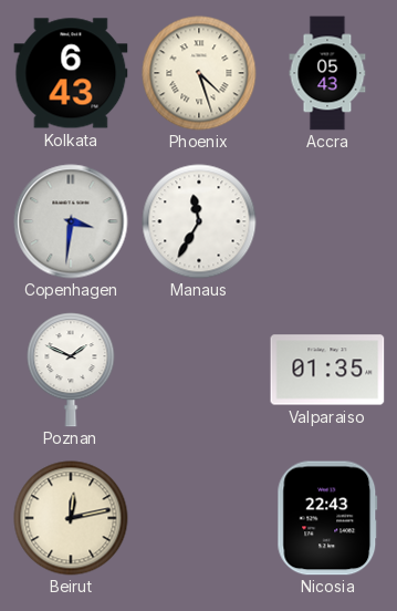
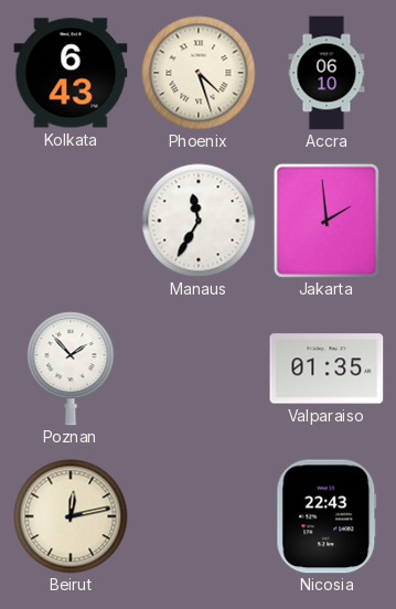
Accra: 05:43 -> 06:10 (327, 73)
Copenhagen: 3:31 -> none (71, 221)
Jakarta: none -> 1:59 (327, 221)
Poznan: 1:49 -> 1:53 (71, 368)
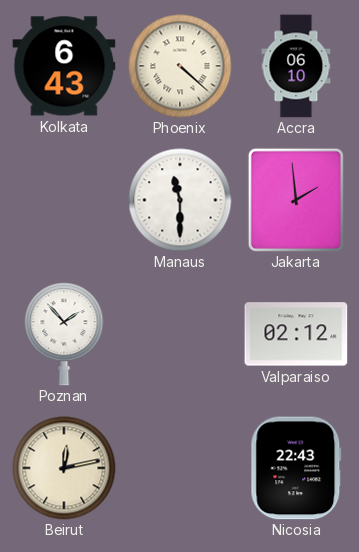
Phoenix: 4:27 -> 4:22 (180, 66)
Manaus: 11:35 -> 11:30 (180, 200)
Valparaiso: 01:35 -> 02:12 (296, 334)
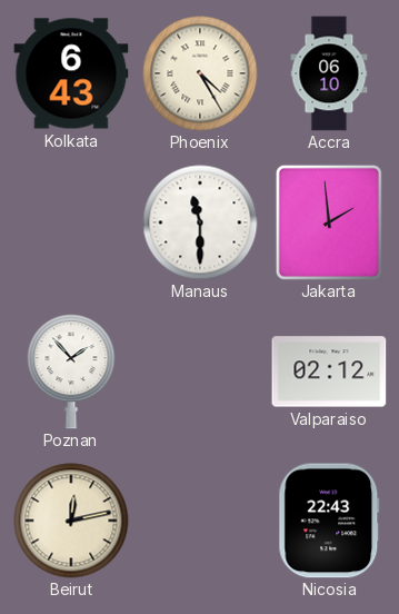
Phoenix: 4:22 -> 4:25 (200, 73)
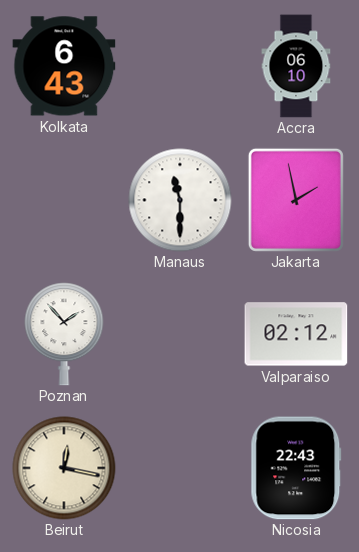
Phoenix: 4:25 -> none (200, 73)
Jakarta: 1:59 -> 1:58 (296, 200)
Beirut: 12:13 -> 12:17 (64, 468)
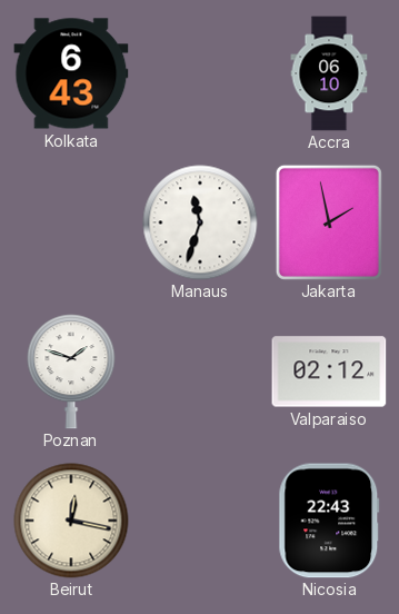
Manaus: 11:30 -> 11:33 (200, 222)
Poznan: 1:53 -> 1:48 (71, 372)
